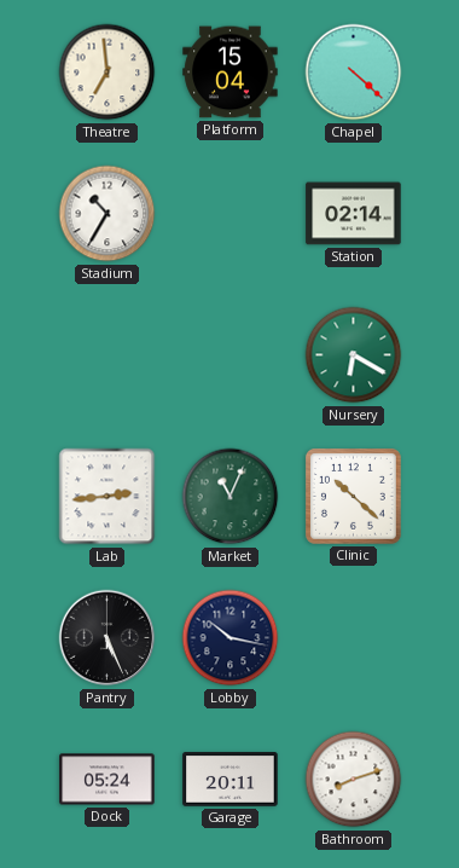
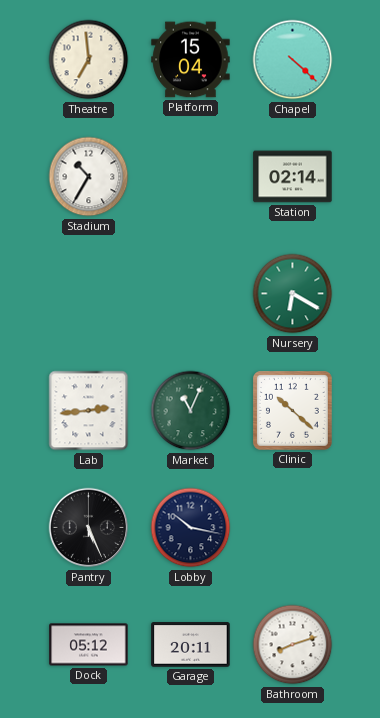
Dock: 05:24 -> 05:12 (89, 645)
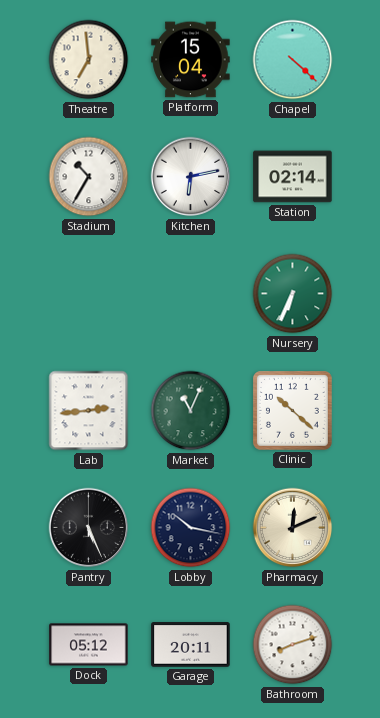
Kitchen: none -> 6:13 (191, 177)
Nursery: 6:20 -> 6:34 (293, 294)
Pharmacy: none -> 12:11 (293, 528)
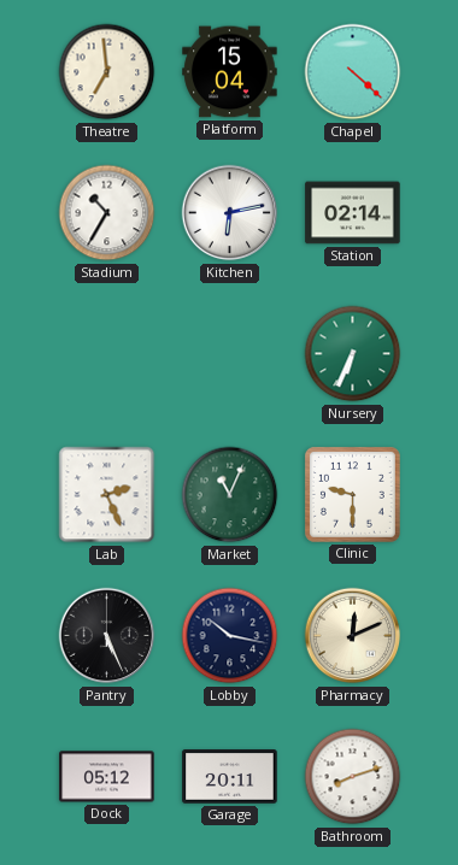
Lab: 2:44 -> 2:26 (107, 495)
Clinic: 10:22 -> 9:30 (352, 494)
